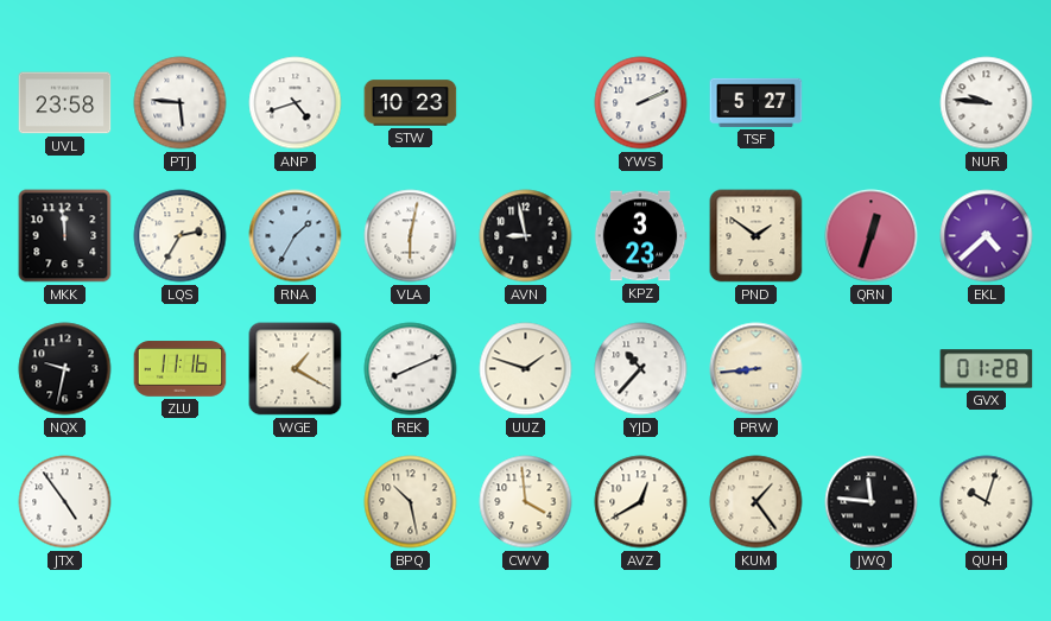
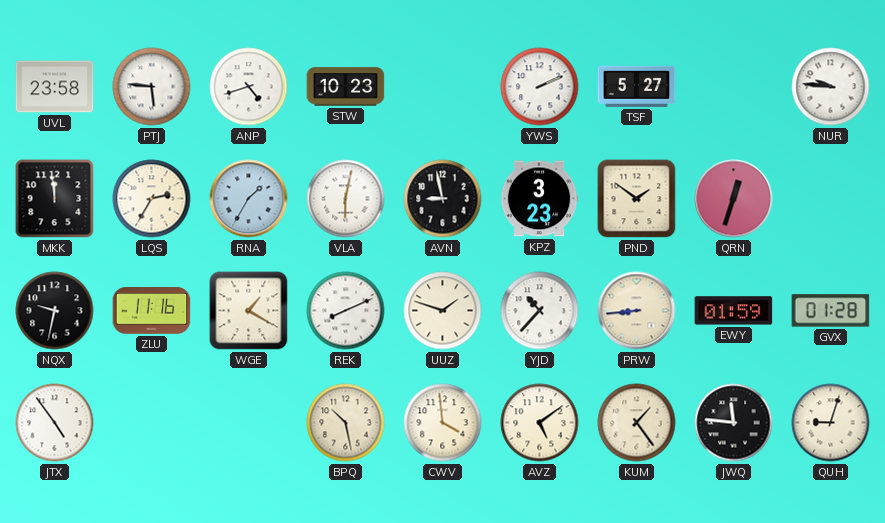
EKL: 4:38 -> none (987, 236)
EWY: none -> 01:59 (734, 311)
AVZ: 12:40 -> 5:09 (540, 423)
QUH: 10:03 -> 9:03 (831, 423)
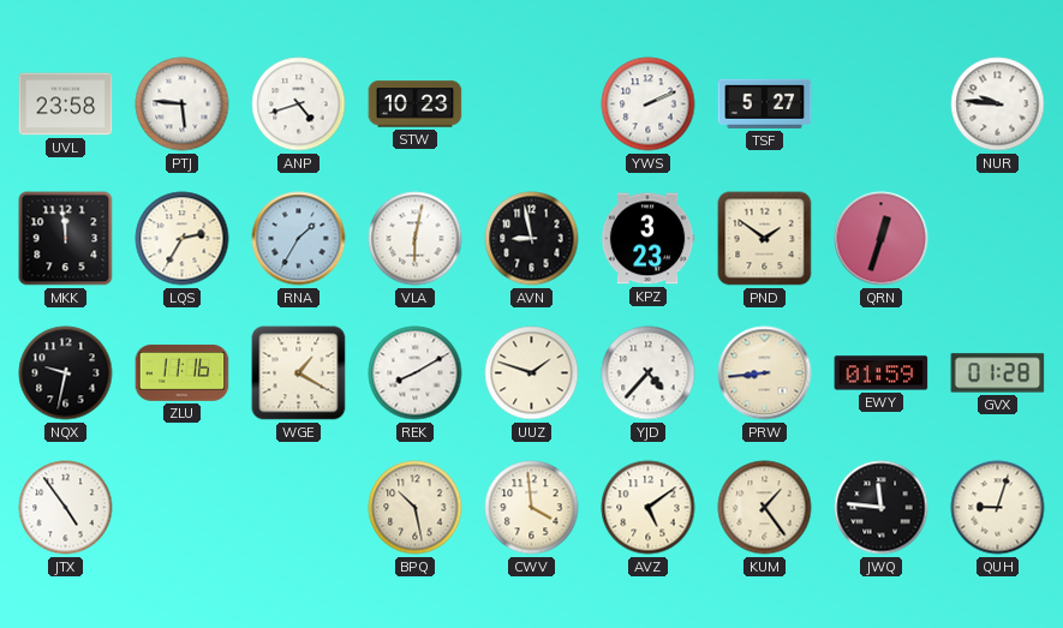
REK: 8:11 -> 8:10 (416, 373)
YJD: 10:37 -> 4:37 (649, 373)
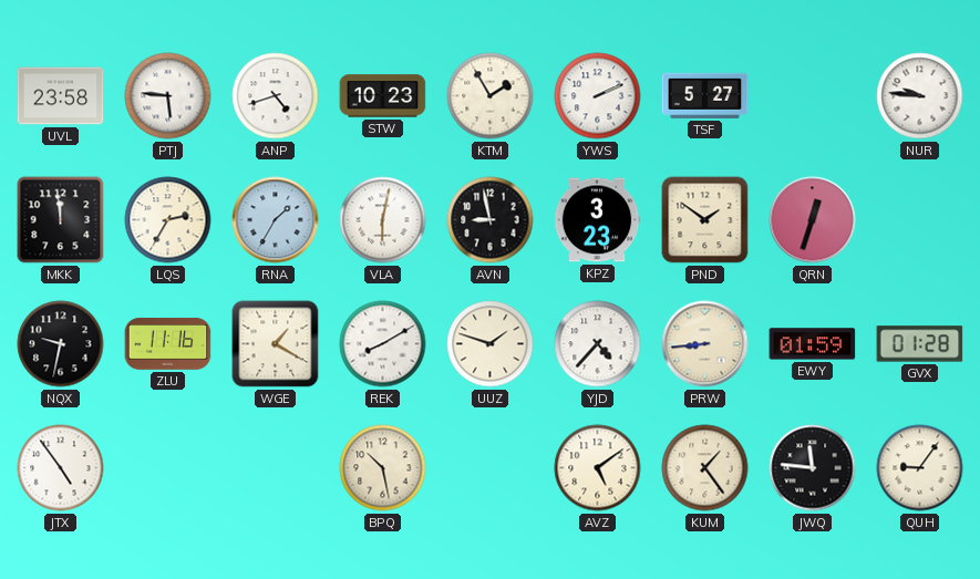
KTM: none -> 1:55 (491, 96)
CWV: 3:59 -> none (532, 508)
QUH: 9:03 -> 9:06 (920, 468)
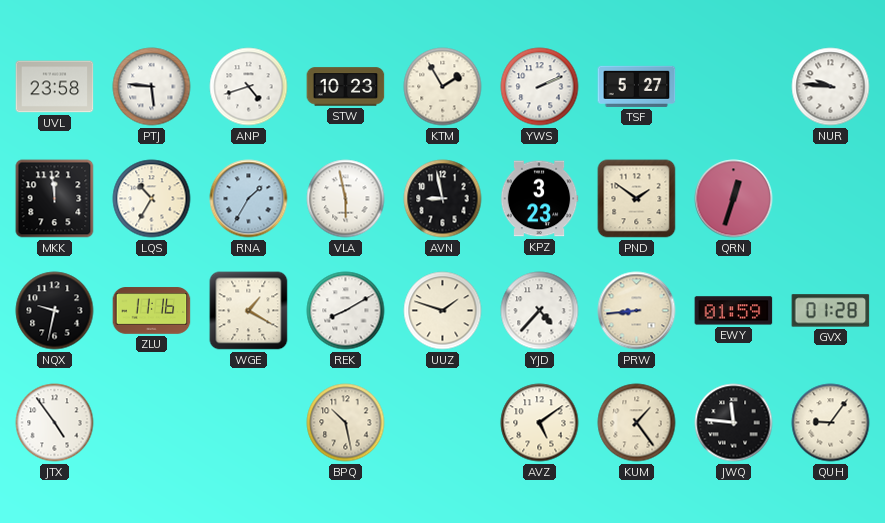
LQS: 2:35 -> 10:35 (152, 199)
VLA: 6:02 -> 5:58 (346, 199)
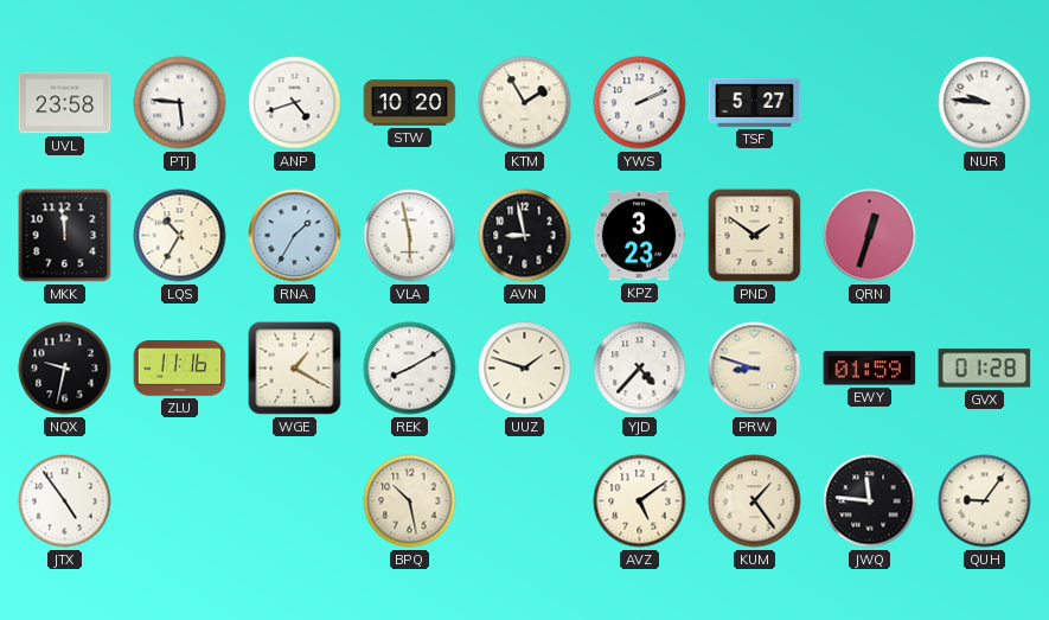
STW: 10:23 -> 10:20 (410, 103)
PRW: 8:44 -> 8:48 (755, 369)
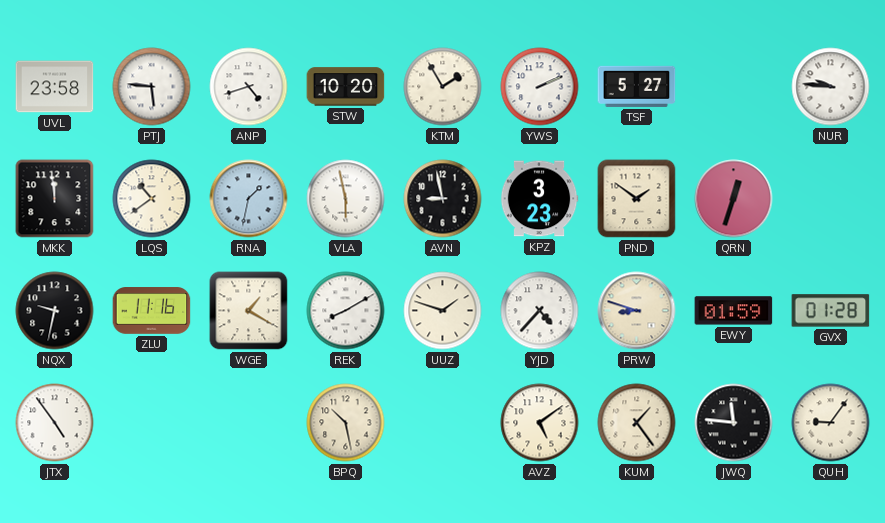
LQS: 10:35 -> 10:39 (152, 199)
RNA: 1:35 -> 1:32 (249, 199)
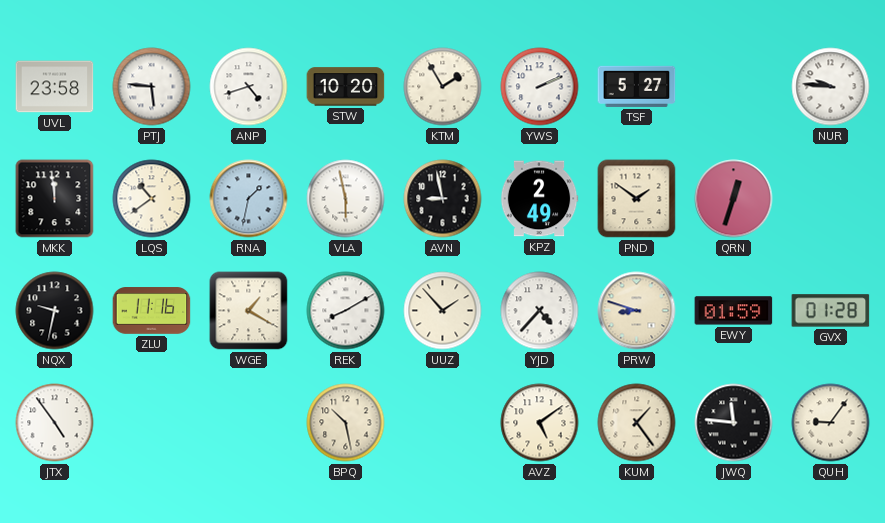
KPZ: 3:23 -> 2:49 (539, 199)
UUZ: 1:48 -> 1:53 (443, 311)
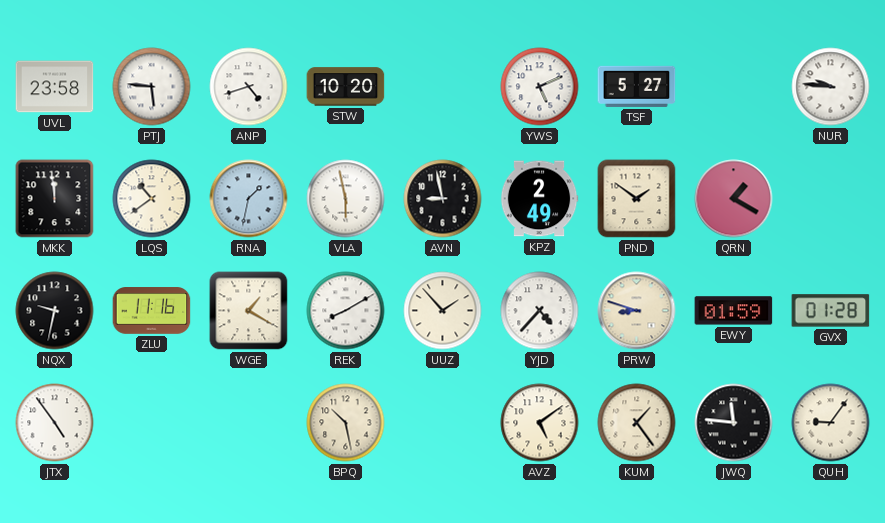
KTM: 1:55 -> none (443, 87)
YWS: 2:11 -> 5:11 (540, 87)
QRN: 12:33 -> 1:20 (734, 199)
